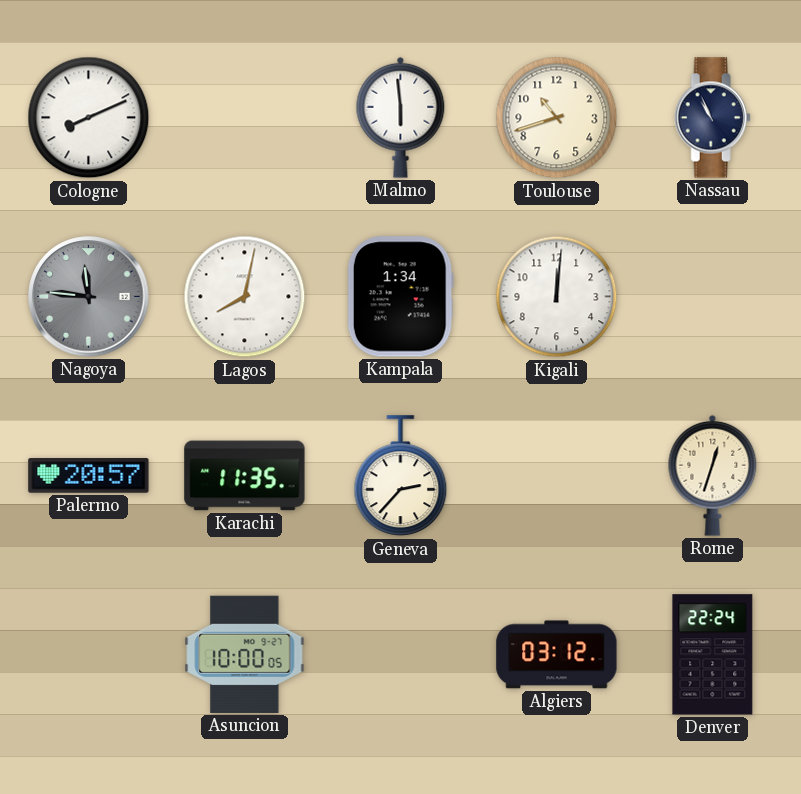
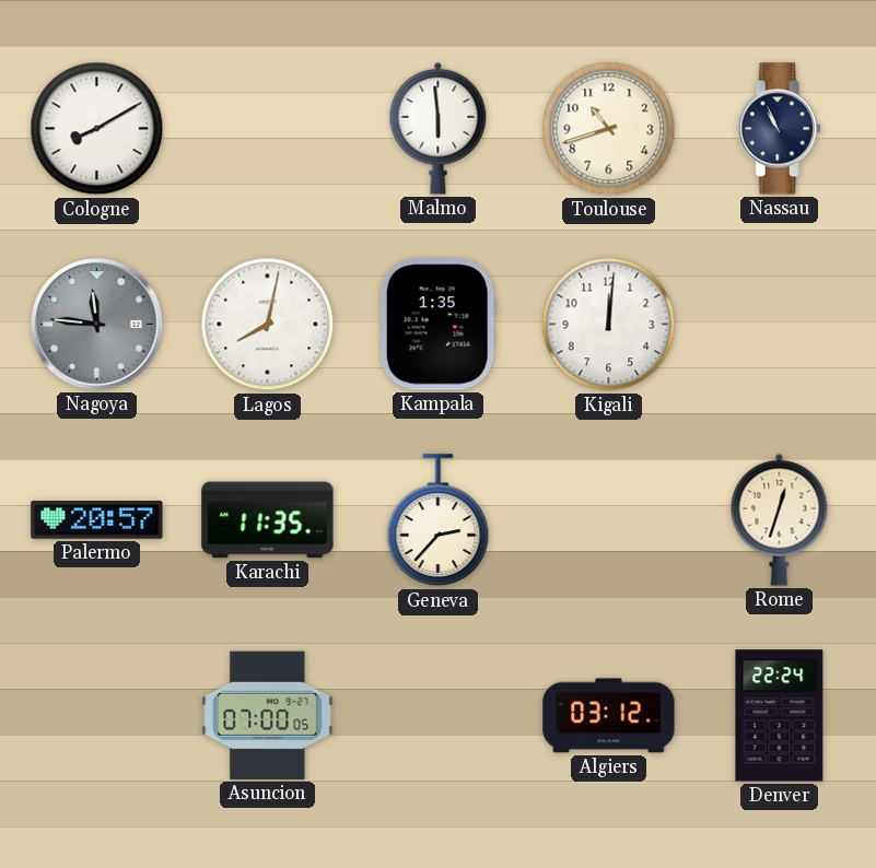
Cologne: 8:11 -> 8:10 (97, 129)
Kampala: 1:34 -> 1:35 (437, 325)
Asuncion: 10:00 -> 07:00 (268, 715)
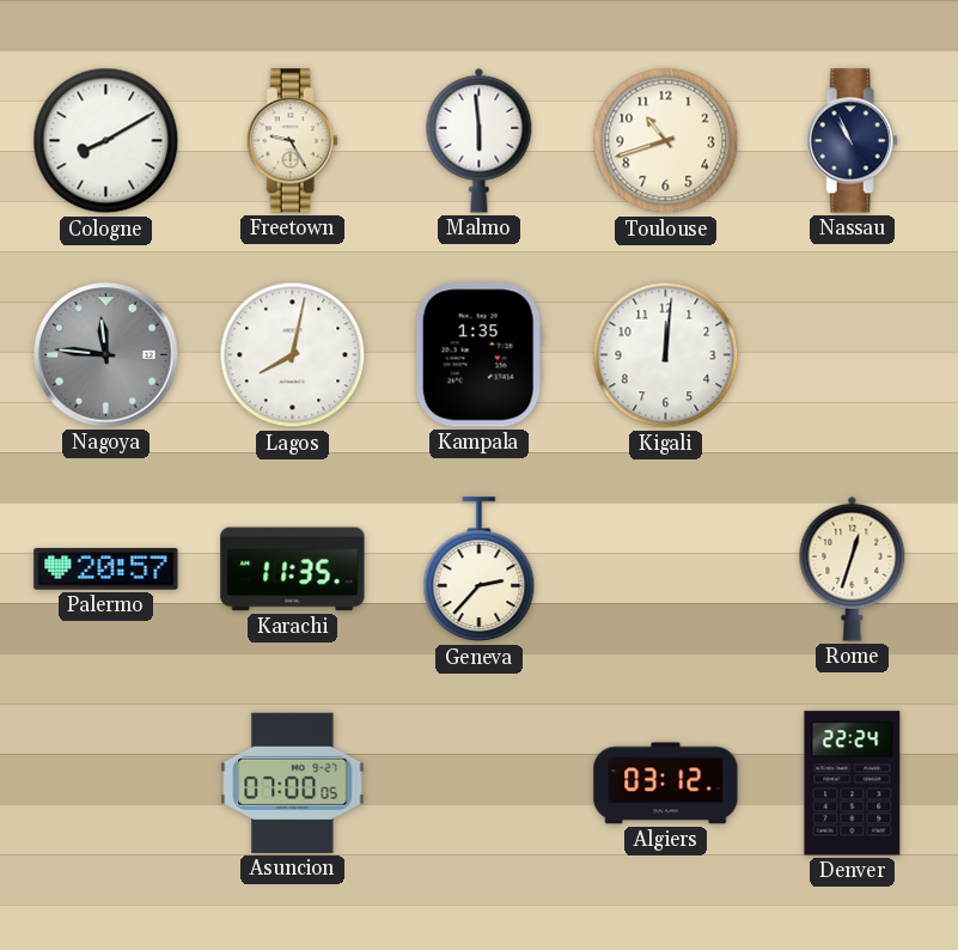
Freetown: none -> 9:25 (292, 141)
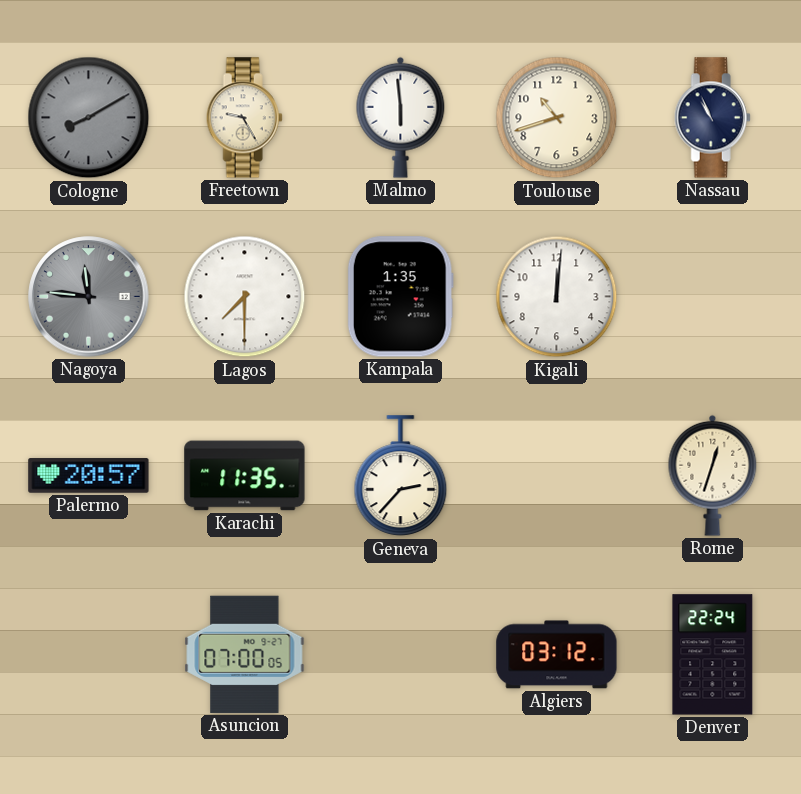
Cologne dial: white -> grey (89, 118)
Lagos: 8:02 -> 7:30 (245, 297)
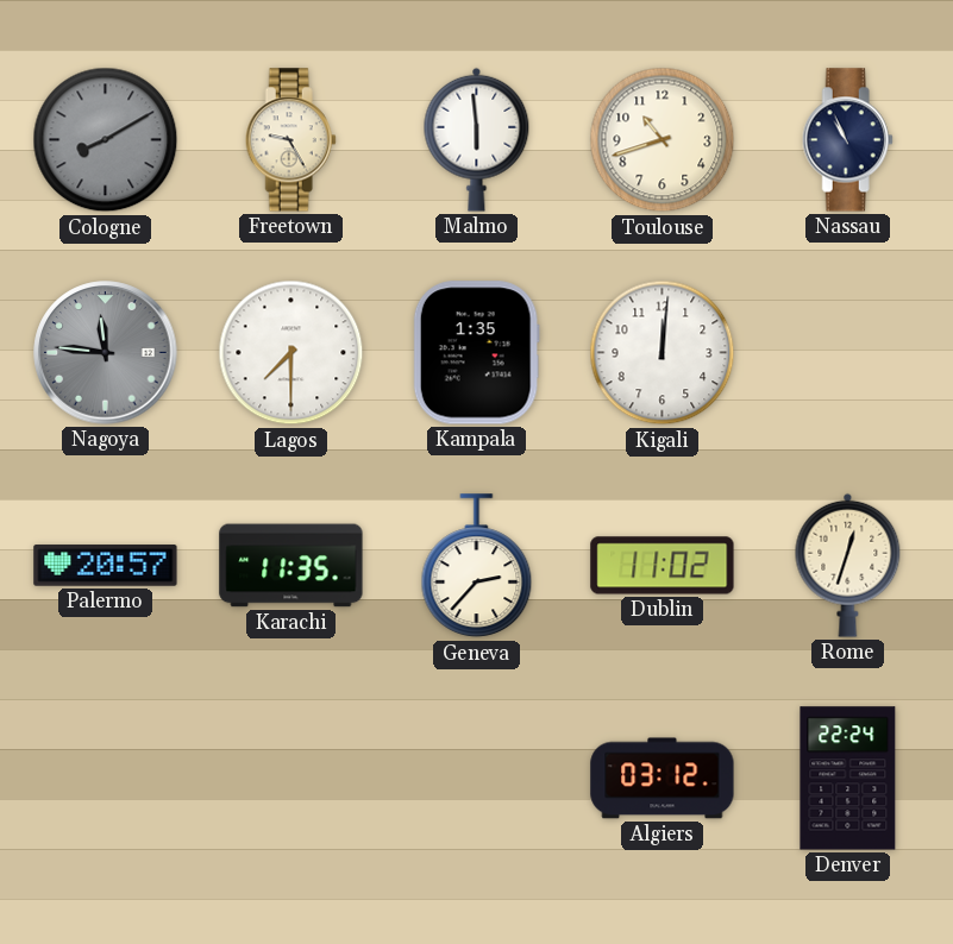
Dublin: none -> 11:02 (663, 566)
Asuncion: 07:00 -> none (245, 654)
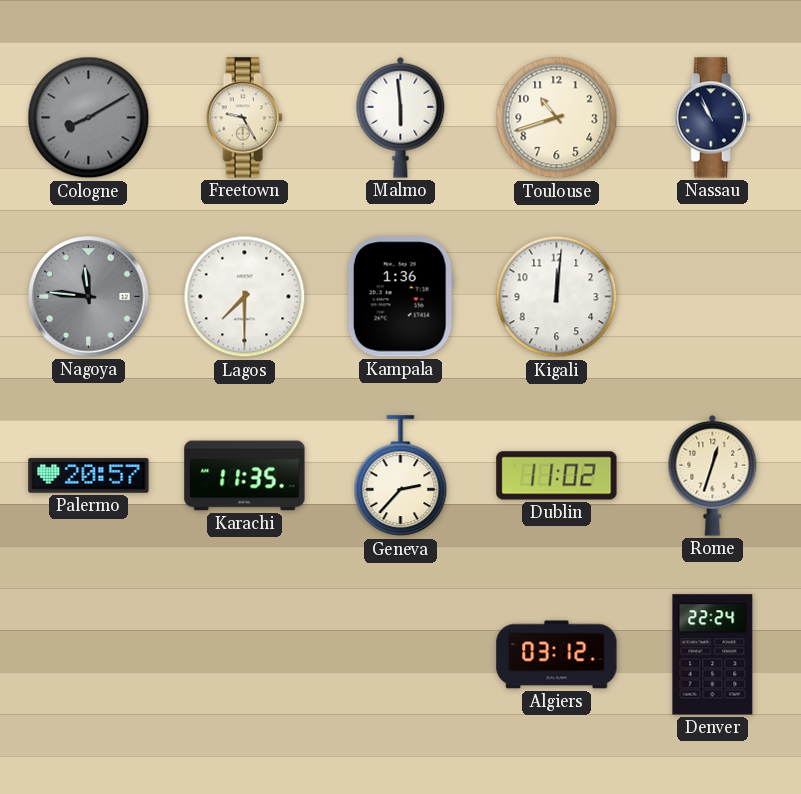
Kampala: 1:35 -> 1:36 (400, 297)
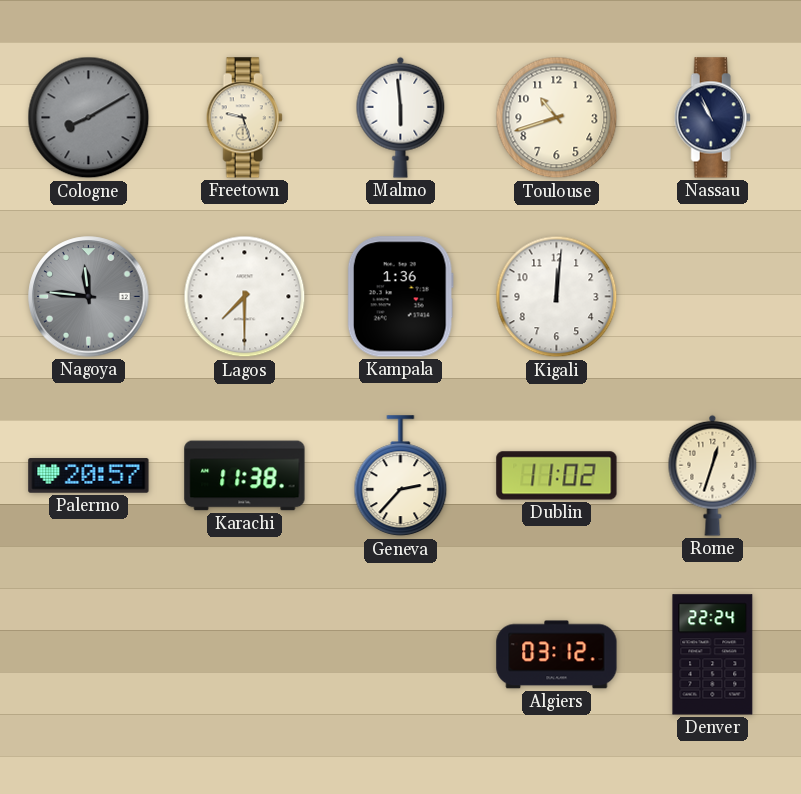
Freetown: 9:25 -> 9:27 (244, 118)
Karachi: 11:35 -> 11:38 (245, 476)
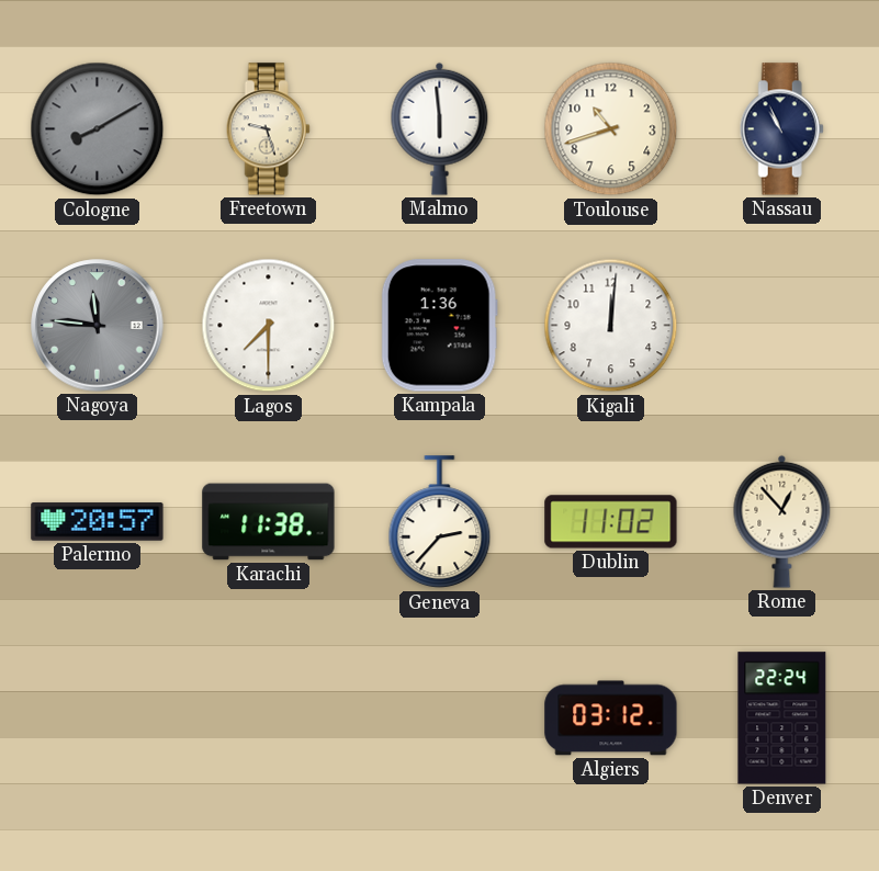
Rome: 12:33 -> 12:53 (782, 521)
